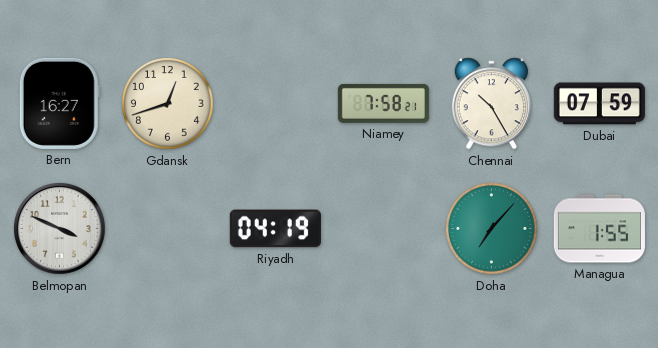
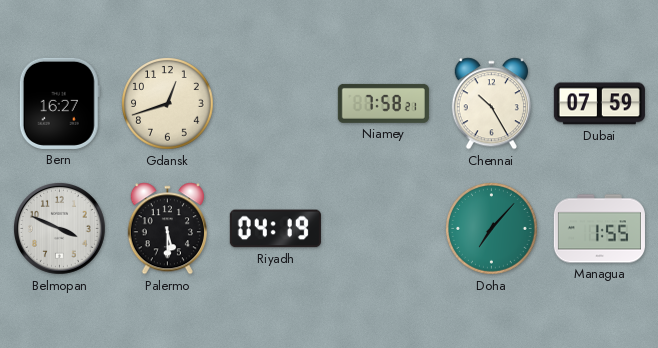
Palermo: none -> 5:30 (167, 229)
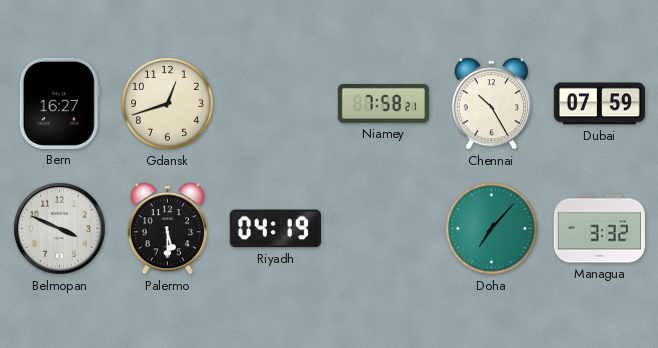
Managua: 1:55 -> 3:32 (599, 229)
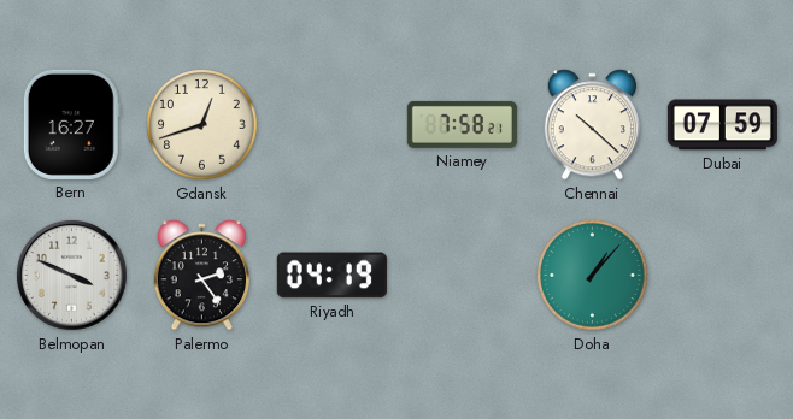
Chennai: 10:25 -> 10:22 (592, 125)
Palermo: 5:30 -> 2:24 (201, 276)
Doha: 7:07 -> 1:07 (593, 276)
Managua: 3:32 -> none (599, 229)
